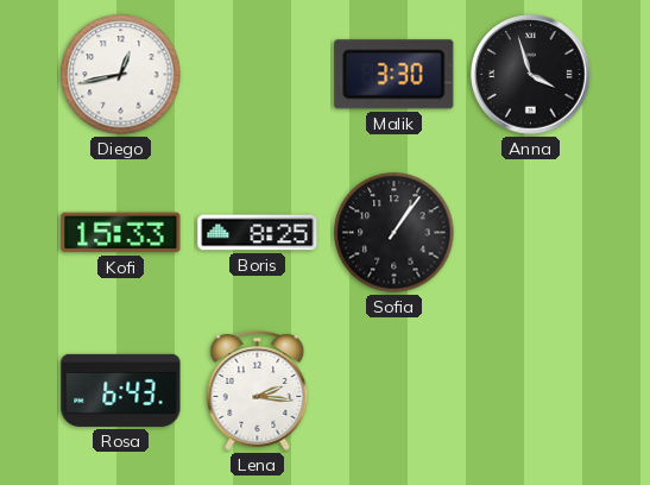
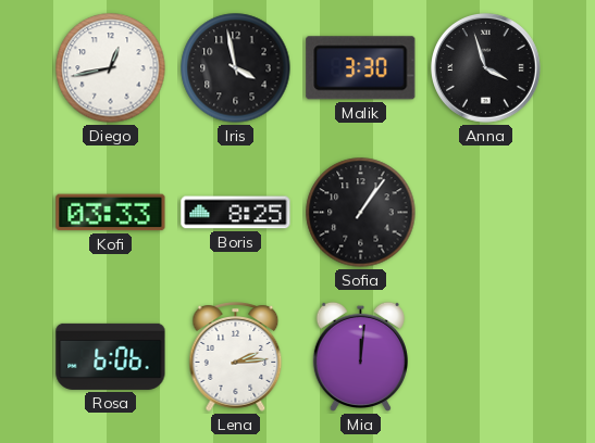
Iris: none -> 3:58 (236, 68)
Kofi: 15:33 -> 03:33 (111, 213)
Rosa: 6:43 -> 6:06 (111, 356)
Lena: 2:16 -> 2:14 (236, 357)
Mia: none -> 12:01 (360, 357)
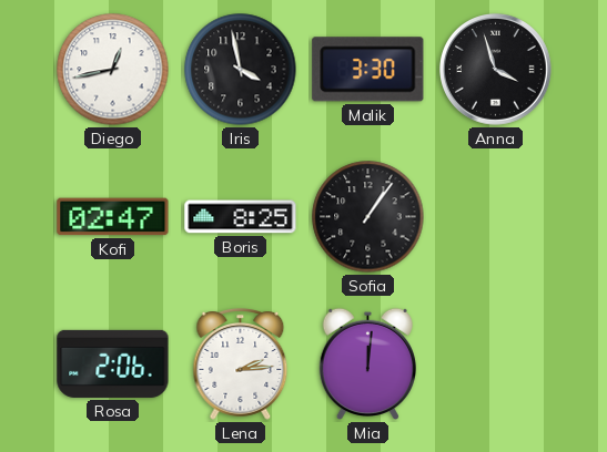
Kofi: 03:33 -> 02:47 (113, 217)
Rosa: 6:06 -> 2:06 (113, 363)
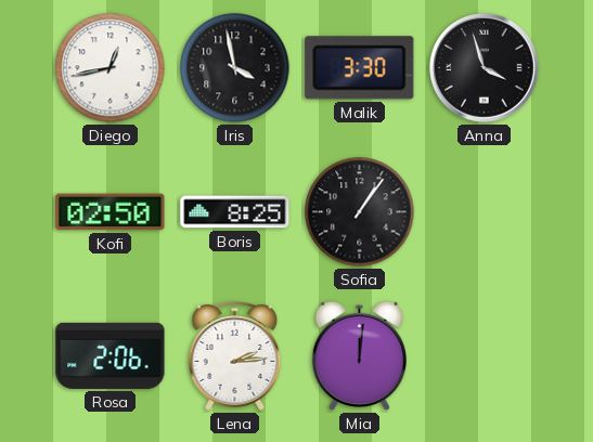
Kofi: 02:47 -> 02:50 (111, 212)
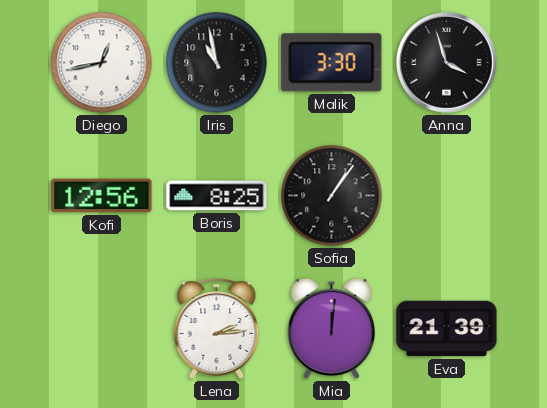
Iris: 3:58 -> 10:58 (217, 63)
Kofi: 02:50 -> 12:56 (102, 196)
Rosa: 2:06 -> none (111, 355)
Eva: none -> 21:39 (447, 329)
